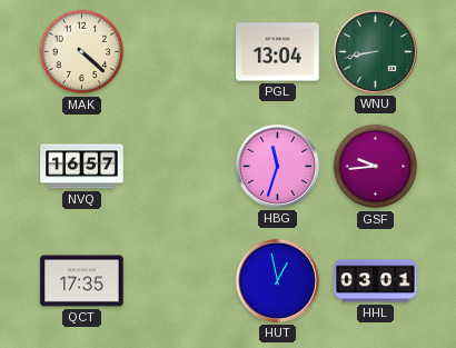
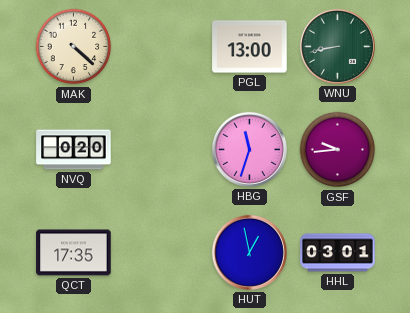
PGL: 13:04 -> 13:00 (250, 47)
NVQ: 16:57 -> 0:20 (74, 150)
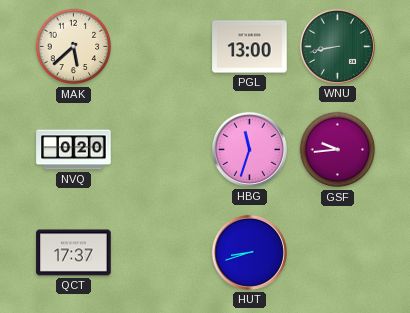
MAK: 4:22 -> 5:38 (74, 47)
QCT: 17:35 -> 17:37 (74, 253)
HUT: 12:58 -> 8:42 (249, 252)
HHL: 03:01 -> none (338, 253)
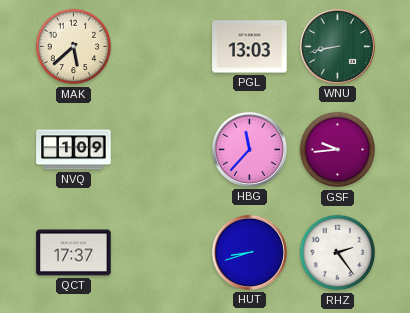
PGL: 13:00 -> 13:03 (250, 47)
NVQ: 0:20 -> 1:09 (74, 150)
HBG: 11:33 -> 11:37 (249, 149)
RHZ: none -> 2:24 (338, 253)
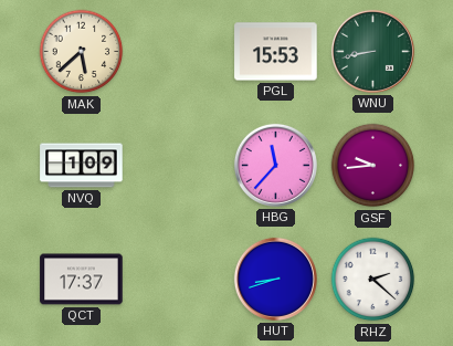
PGL: 13:03 -> 15:53 (276, 52)
RHZ: 2:24 -> 2:22 (373, 280)
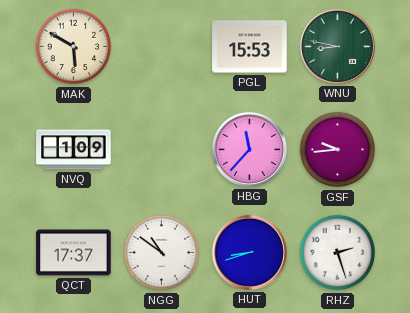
MAK: 5:38 -> 5:50 (74, 47)
WNU: 8:43 -> 8:47 (337, 46)
NGG: none -> 10:51 (162, 253)
RHZ: 2:22 -> 2:27 (338, 253)
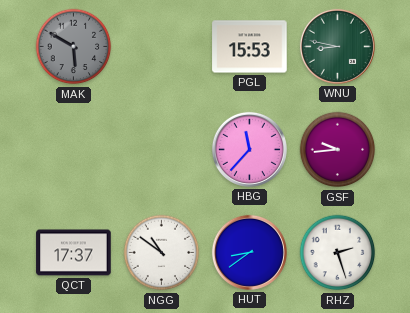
MAK dial: cream -> grey (74, 47)
NVQ: 1:09 -> none (74, 150)
HUT: 8:42 -> 8:39 (249, 252)
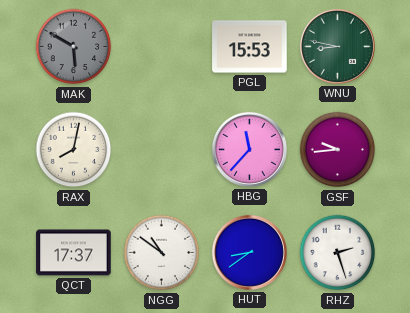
RAX: none -> 8:02 (74, 150)
